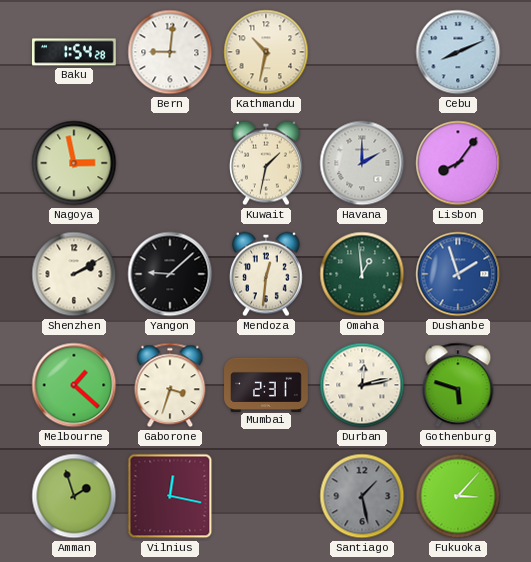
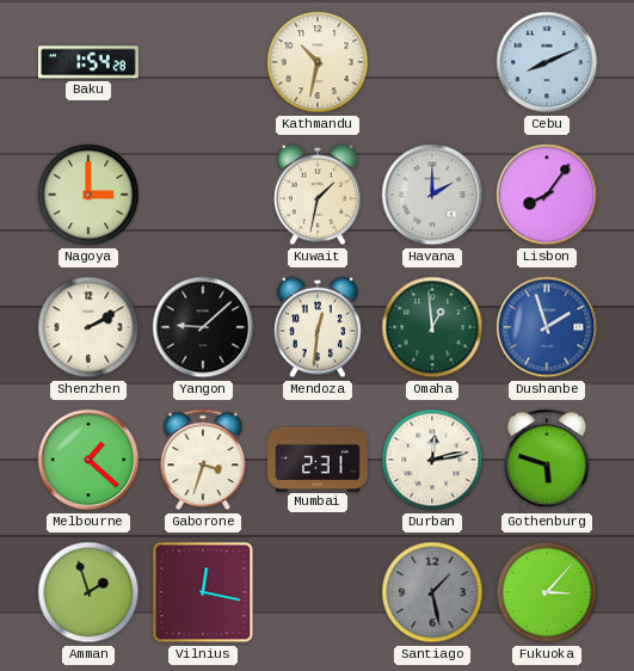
Bern: 9:01 -> none (170, 52)
Nagoya: 2:58 -> 3:00 (88, 195)
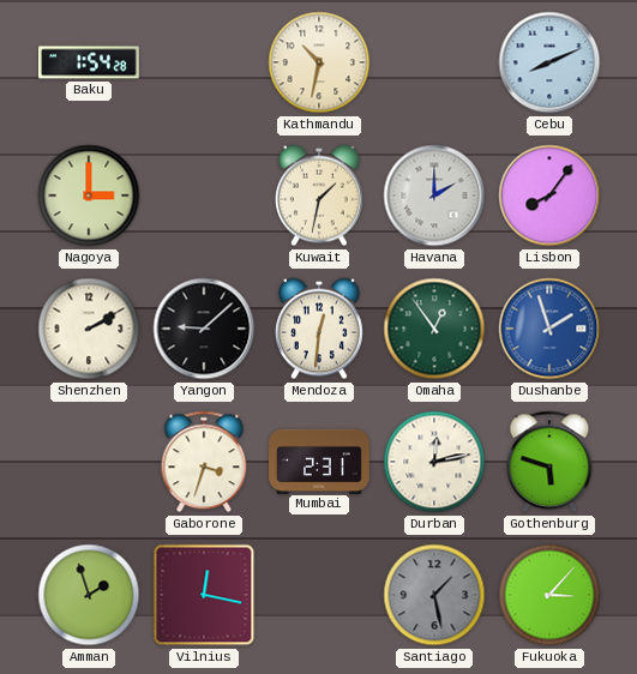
Omaha: 12:59 -> 12:54 (434, 329)
Melbourne: 1:22 -> none (88, 460)
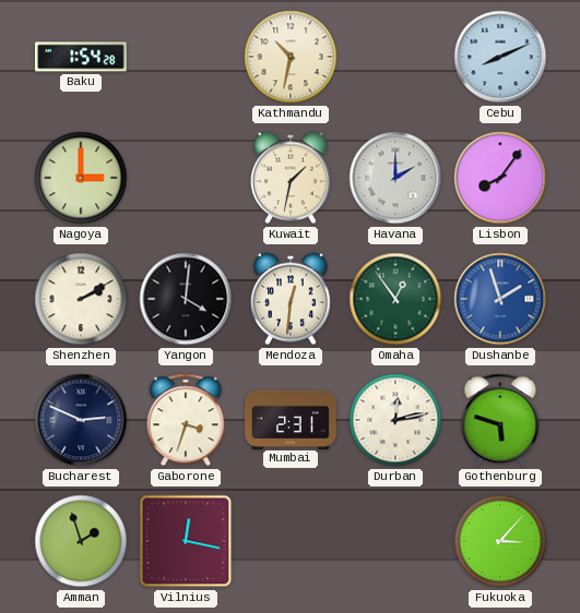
Yangon: 9:08 -> 4:01 (186, 299)
Bucharest: none -> 2:49 (81, 420)
Santiago: 1:28 -> none (434, 595)
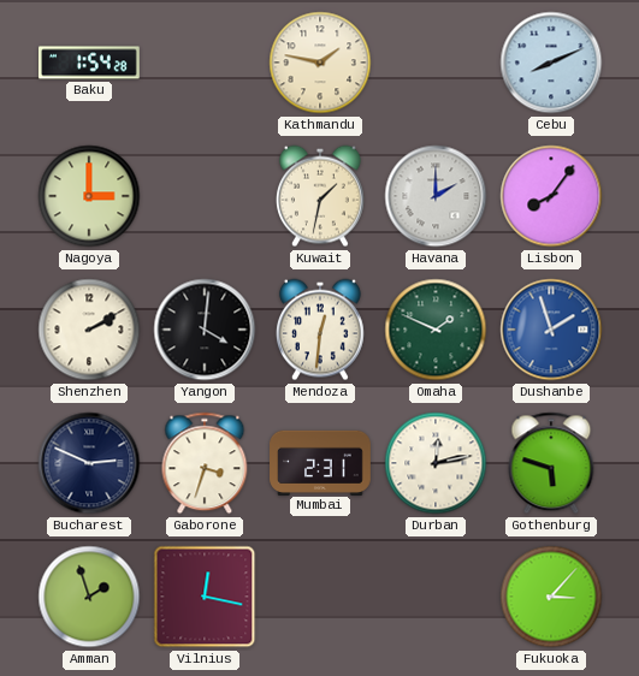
Kathmandu: 10:32 -> 1:47 (320, 63)
Omaha: 12:54 -> 1:49 (436, 330)
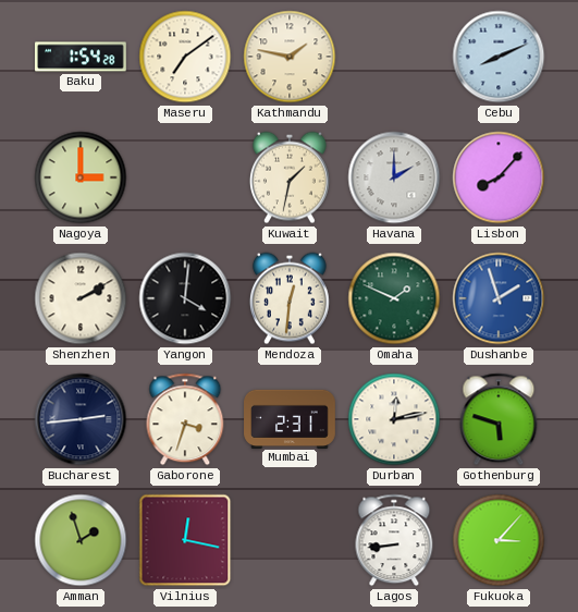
Maseru: none -> 7:09 (185, 57)
Lisbon: 8:06 -> 8:07 (499, 178)
Bucharest: 2:49 -> 2:44 (81, 419)
Lagos: none -> 8:44 (394, 540)
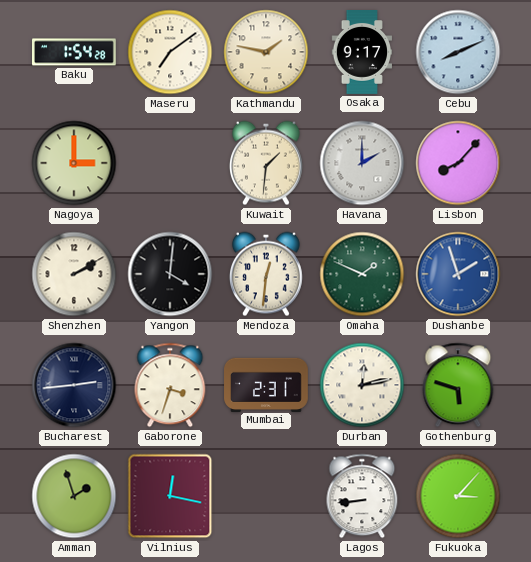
Osaka: none -> 9:17 (362, 53)
Kuwait: 1:32 -> 1:31 (266, 163)
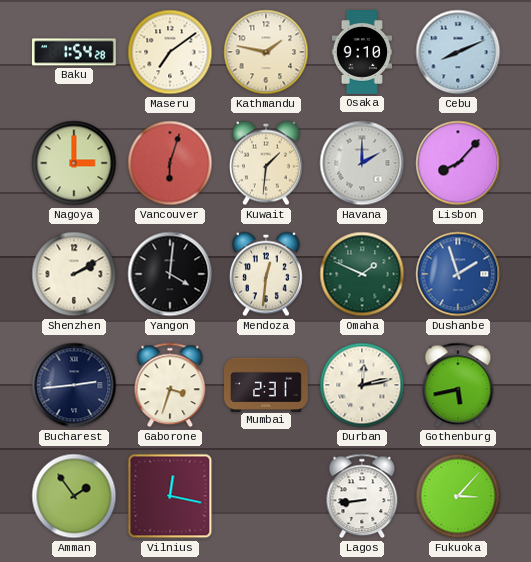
Osaka: 9:17 -> 9:10 (362, 53)
Vancouver: none -> 6:03 (170, 163)
Gothenburg: 5:48 -> 5:43 (458, 385)
Amman: 1:57 -> 1:54 (74, 496)
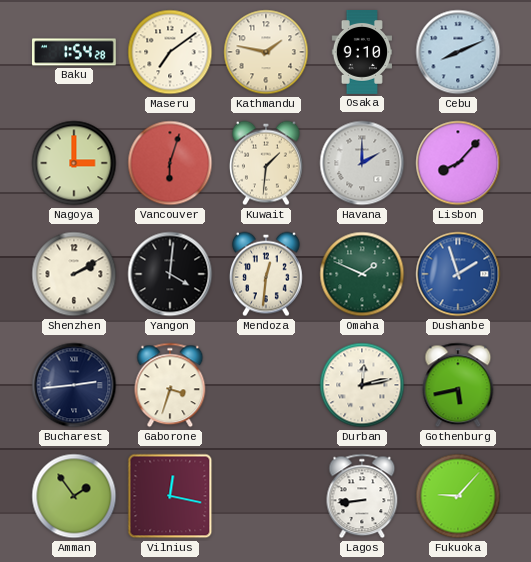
Mumbai: 2:31 -> none (266, 384)
Fukuoka: 3:07 -> 9:07 (458, 496)
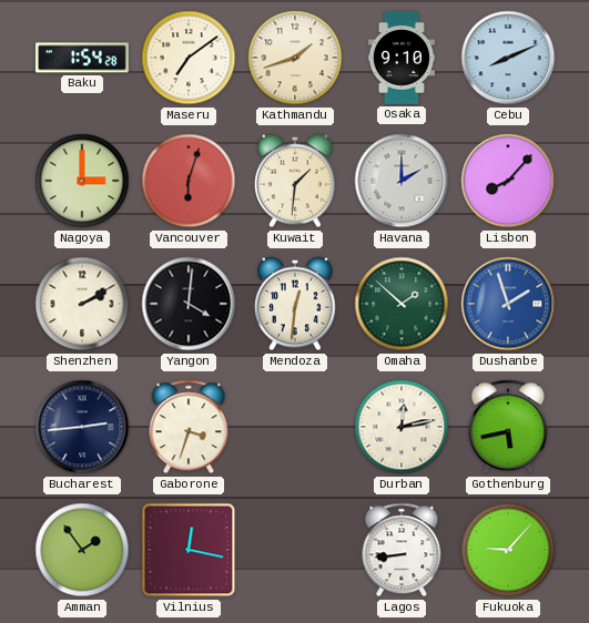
Kathmandu: 1:47 -> 1:42 (295, 58)
Omaha: 1:49 -> 1:52 (402, 304)
